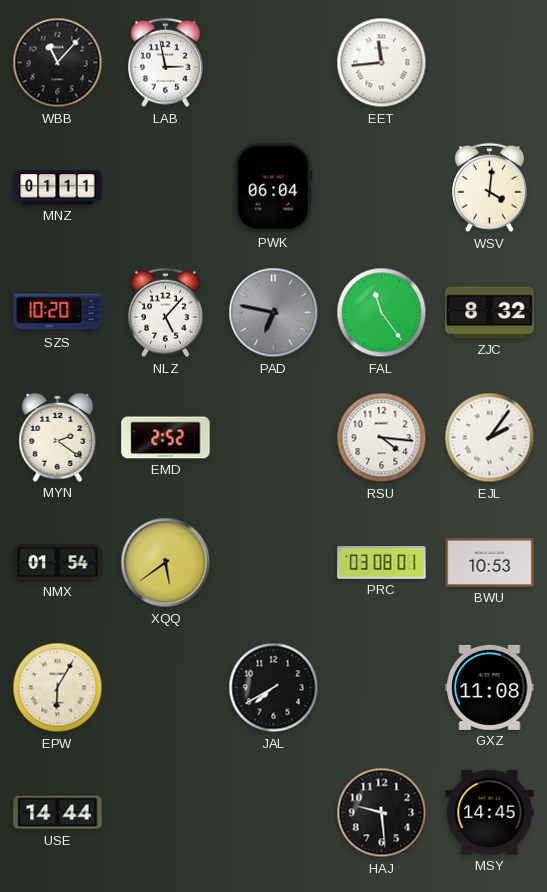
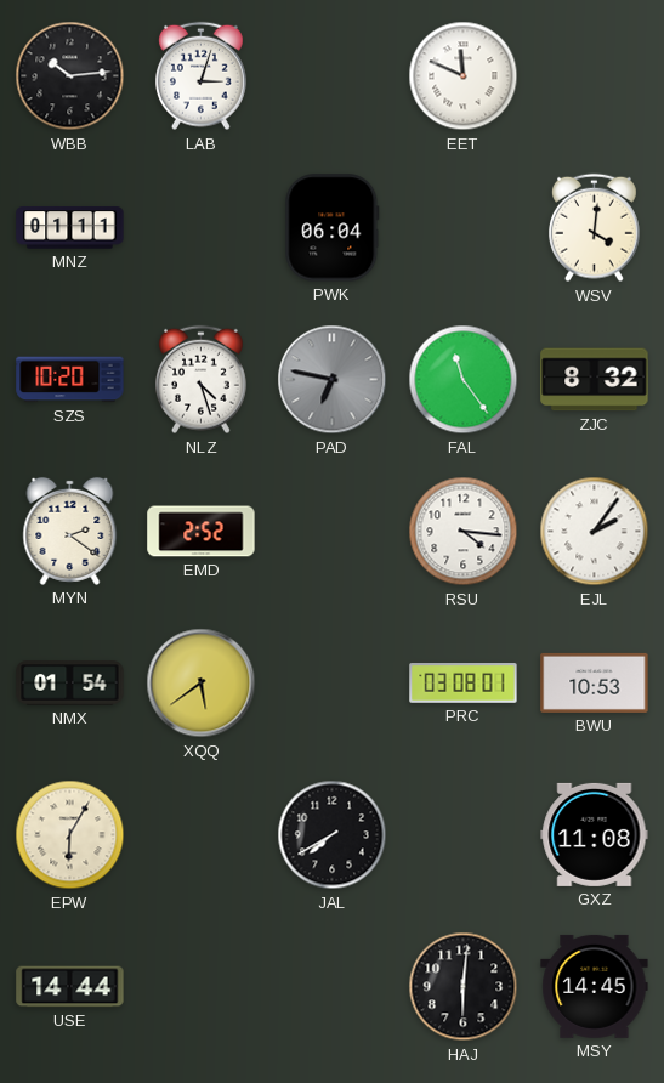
WBB: 11:07 -> 10:14 (70, 76)
LAB: 2:58 -> 3:03 (202, 76)
EET: 11:44 -> 11:49 (464, 76)
NLZ: 5:07 -> 4:27 (202, 380)
HAJ: 9:29 -> 6:01 (464, 987)
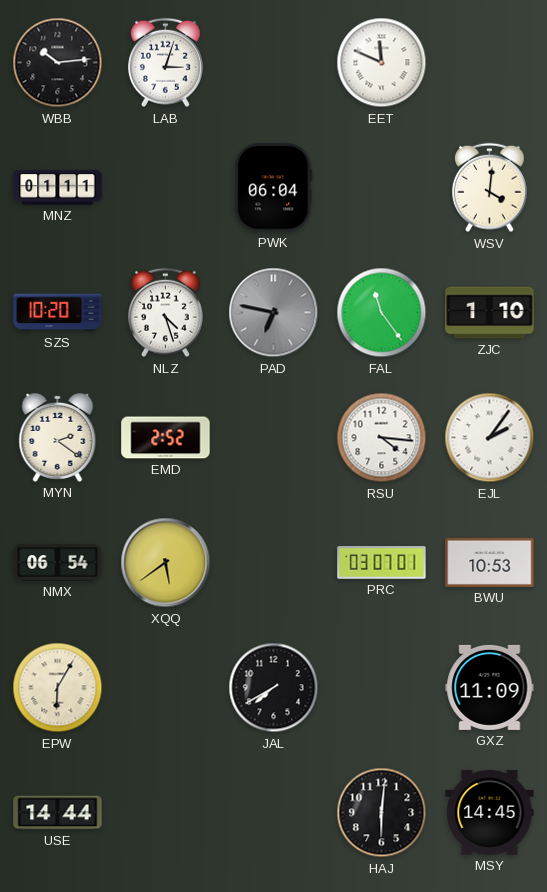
ZJC: 8:32 -> 1:10 (490, 313)
NMX: 01:54 -> 06:54 (58, 563)
PRC: 03:08 -> 03:07 (382, 563)
GXZ: 11:08 -> 11:09 (490, 687)
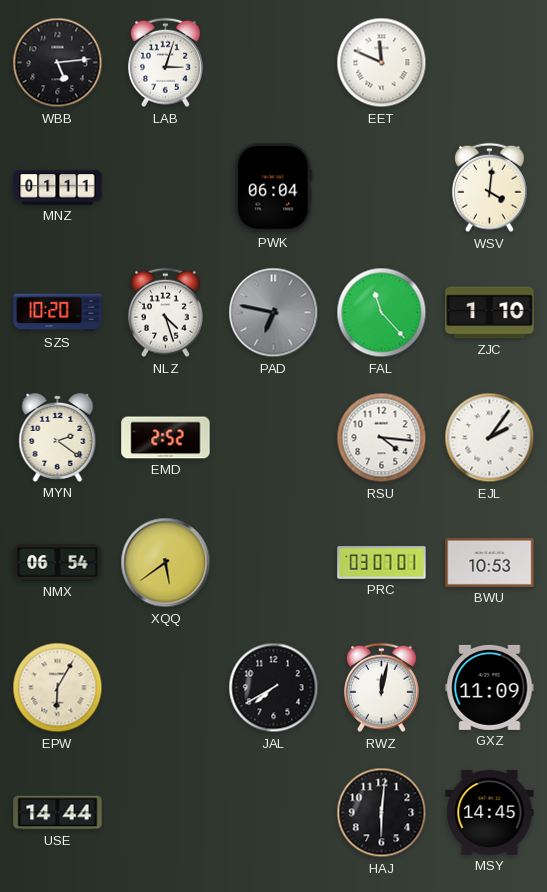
WBB: 10:14 -> 5:14 (58, 63)
FAL: 11:24 -> 11:23 (382, 313)
RWZ: none -> 12:02 (382, 688)
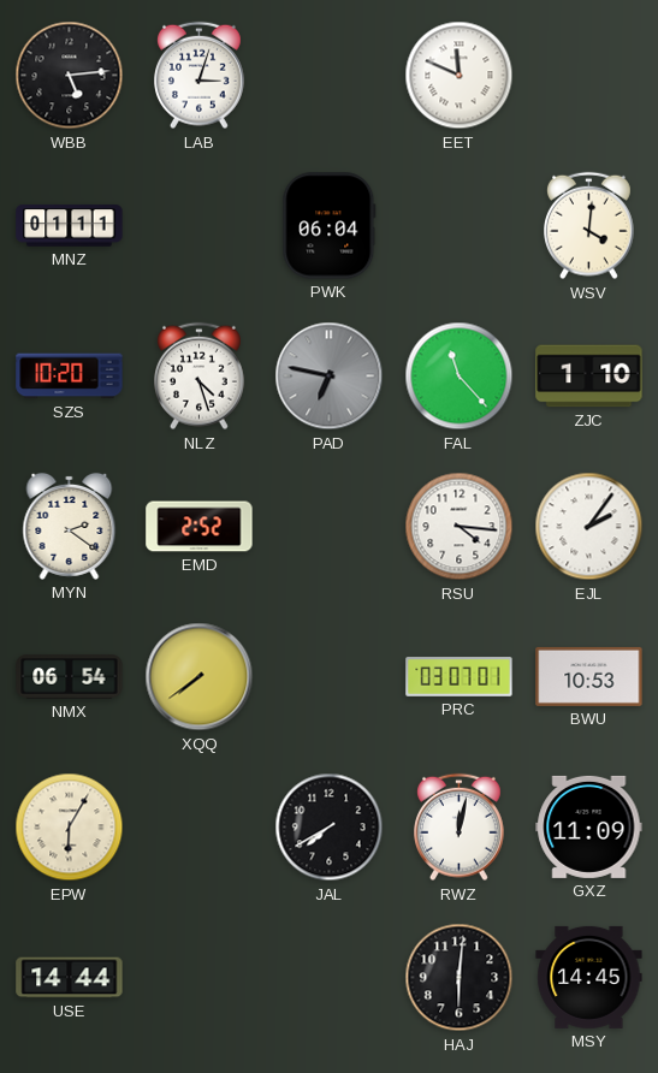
XQQ: 5:39 -> 7:39 (200, 677)
